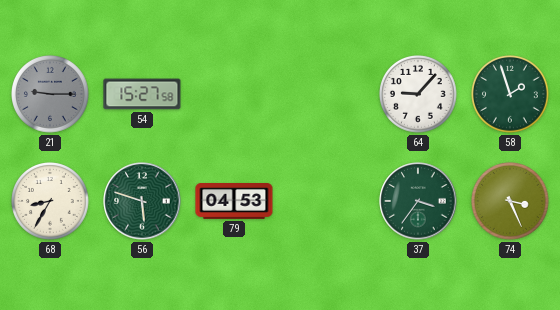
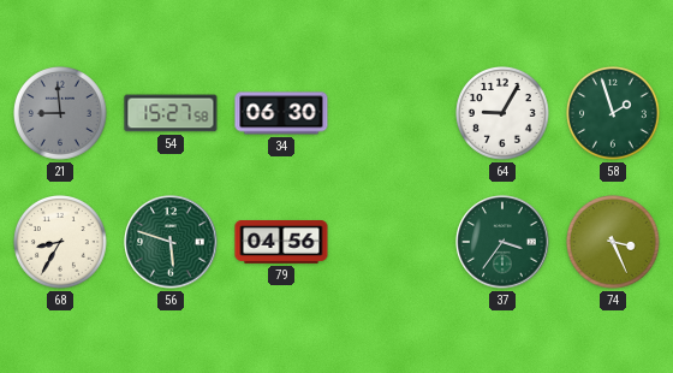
21: 9:15 -> 8:59 (61, 114)
34: none -> 06:30 (281, 113)
64: 9:07 -> 9:05 (504, 114)
79: 04:53 -> 04:56 (281, 243)
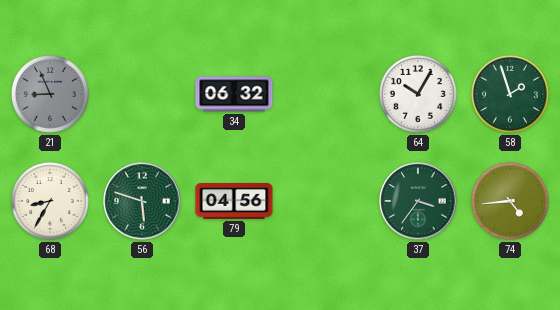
21: 8:59 -> 8:56 (51, 95)
54: 15:27 -> none (171, 113)
34: 06:30 -> 06:32 (234, 94)
64: 9:05 -> 10:05 (419, 95)
74: 3:26 -> 4:44 (511, 202)
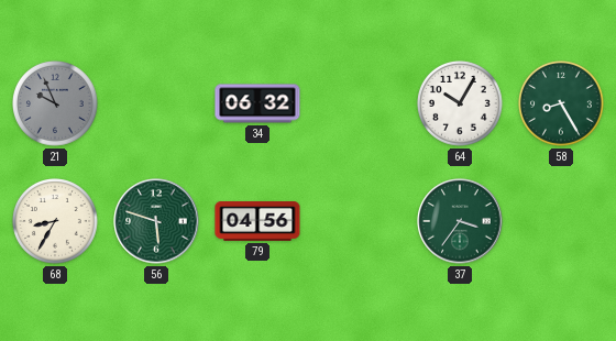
21: 8:56 -> 9:56 (56, 105)
58: 1:57 -> 8:25 (562, 105)
74: 4:44 -> none (511, 202)
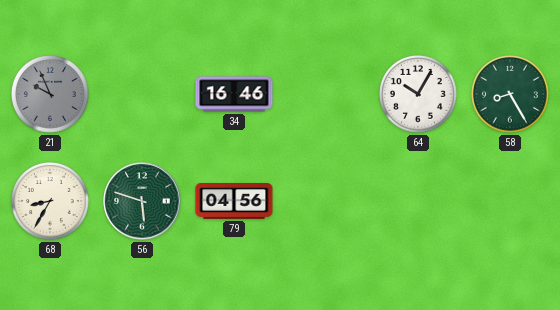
34: 06:32 -> 16:46 (234, 94)
37: 3:36 -> none (460, 221)
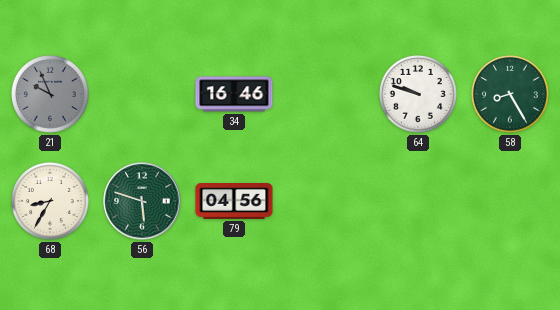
64: 10:05 -> 9:48 (419, 95)
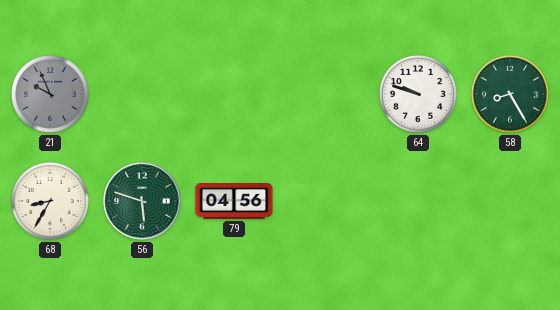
34: 16:46 -> none (234, 94)
